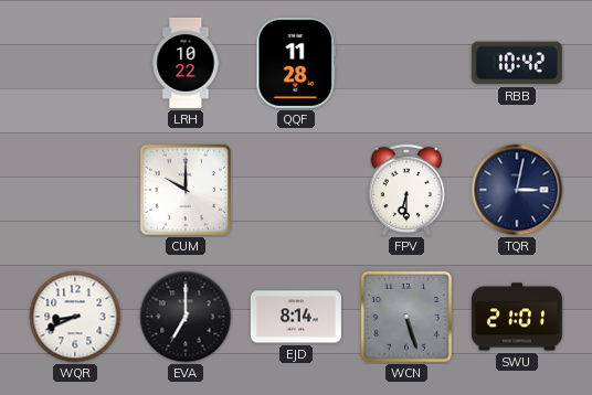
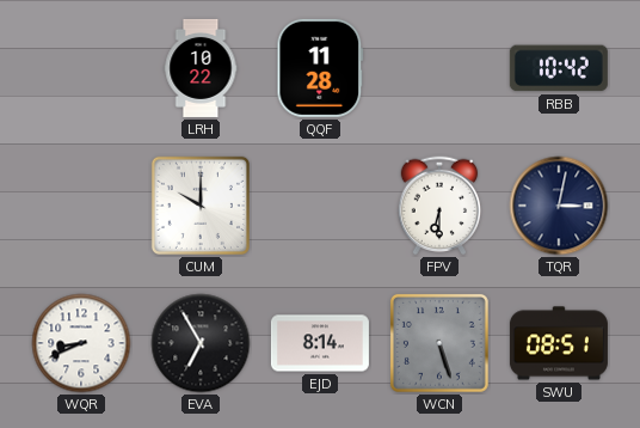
EVA: 7:00 -> 6:55 (201, 343)
SWU: 21:01 -> 08:51 (559, 343)
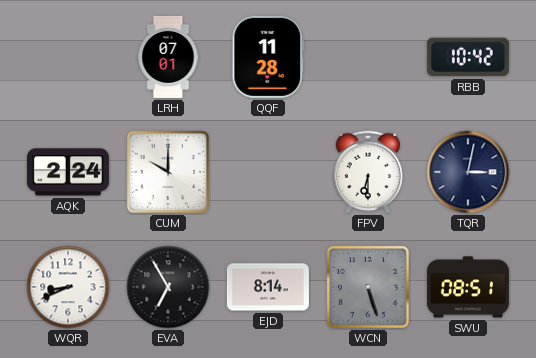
LRH: 10:22 -> 07:01 (168, 57)
AQK: none -> 2:24 (68, 172)
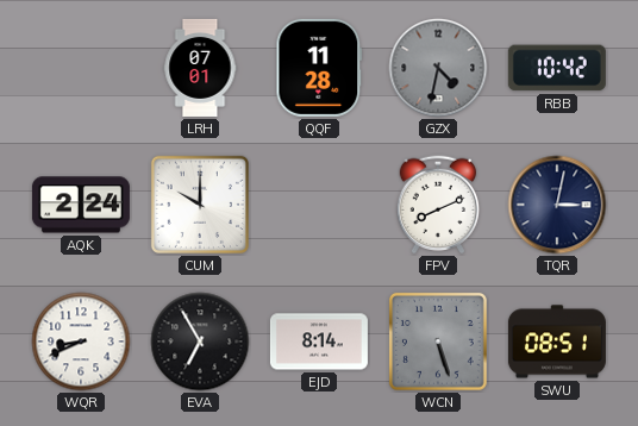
GZX: none -> 4:32 (438, 68)
FPV: 6:30 -> 8:11 (438, 205)
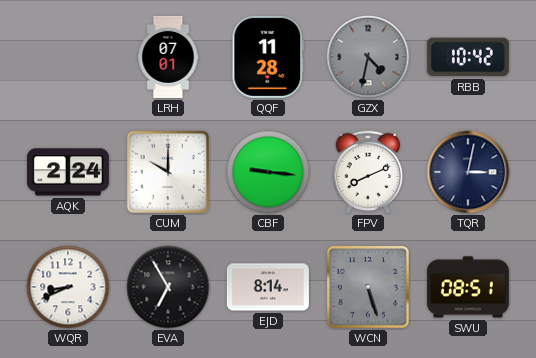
CBF: none -> 9:16 (268, 172)
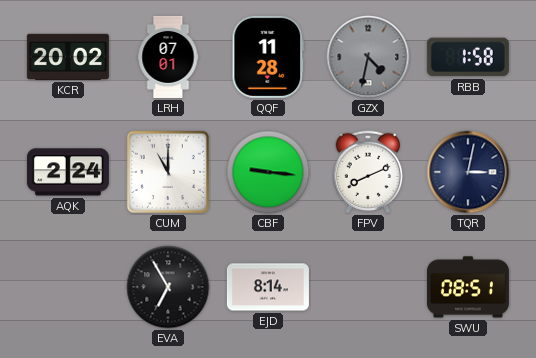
KCR: none -> 20:02 (68, 57)
RBB: 10:42 -> 1:58 (468, 57)
CUM: 10:00 -> 11:00 (168, 172)
WQR: 8:41 -> none (68, 287)
WCN: 5:27 -> none (368, 287)
